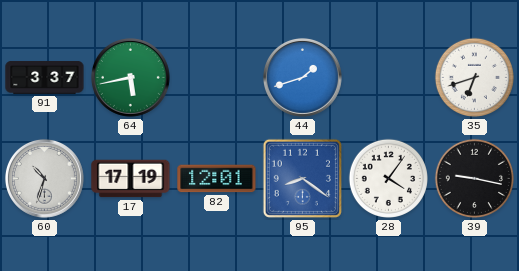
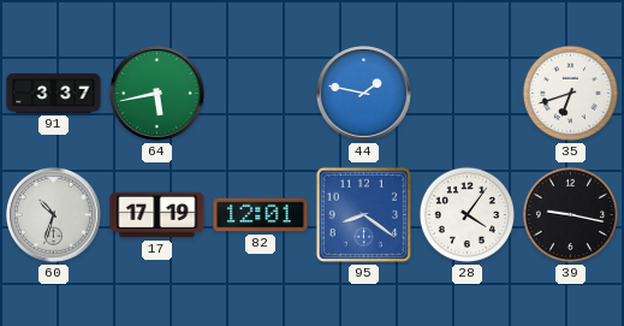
44: 1:42 -> 1:47 (363, 93)
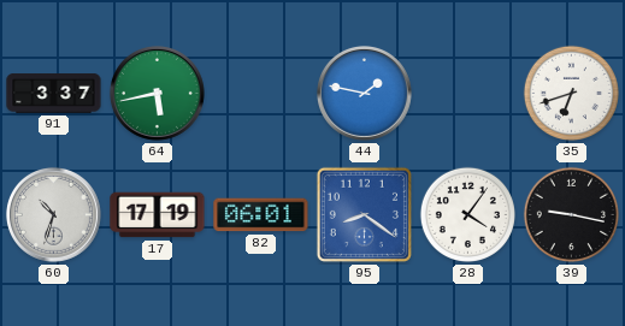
82: 12:01 -> 06:01 (261, 215)
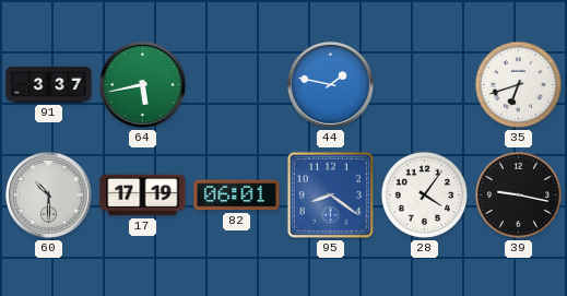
60: 10:33 -> 10:30 (48, 194)
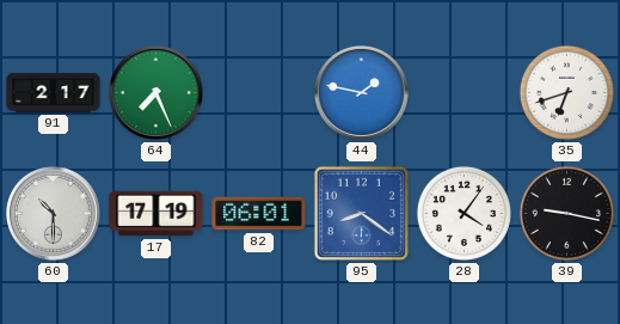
91: 3:37 -> 2:17 (54, 93)
64: 5:43 -> 7:26 (155, 92)
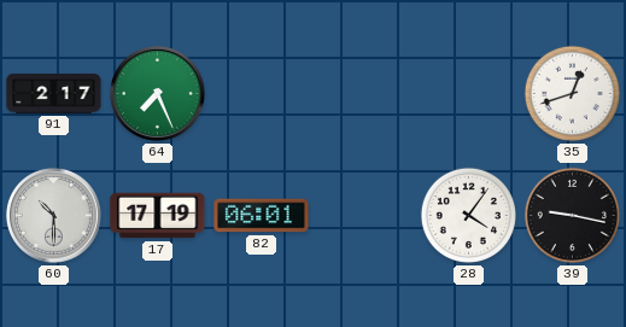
44: 1:47 -> none (361, 92)
35: 6:42 -> 12:42 (572, 93)
95: 8:21 -> none (361, 213)
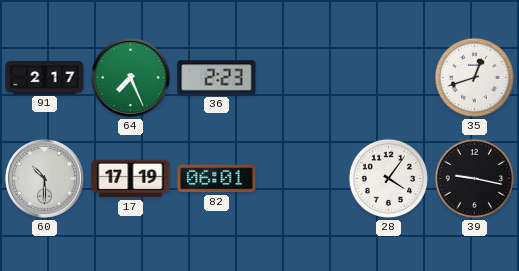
36: none -> 2:23 (217, 78)
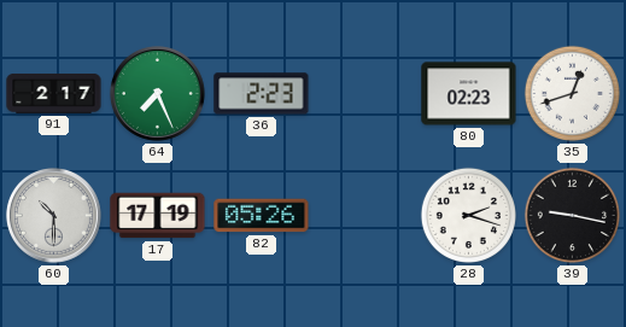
80: none -> 02:23 (469, 94)
82: 06:01 -> 05:26 (262, 216)
28: 4:06 -> 2:18 (468, 215)
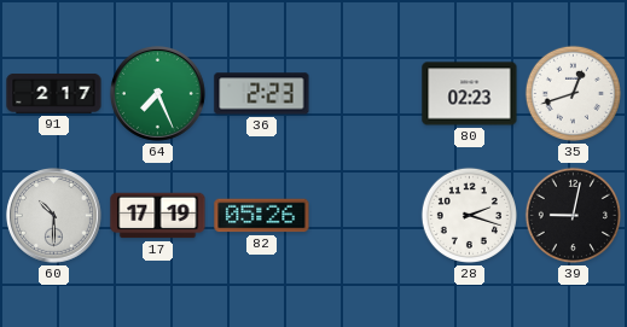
39: 9:17 -> 9:02 (573, 215)
